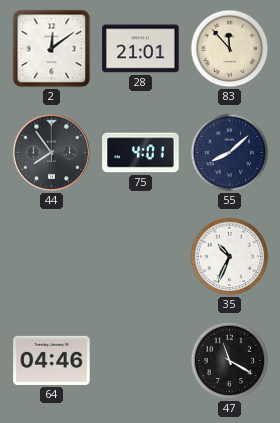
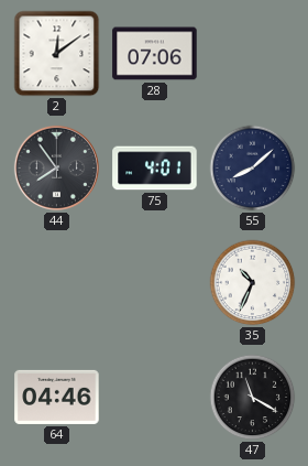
28: 21:01 -> 07:06 (155, 54)
83: 11:53 -> none (230, 49)
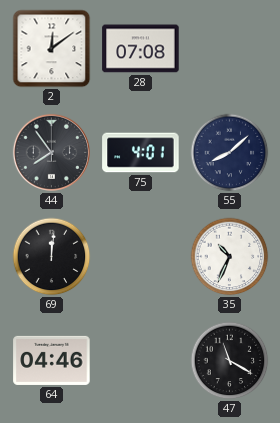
28: 07:06 -> 07:08 (141, 49)
69: none -> 12:01 (52, 257)
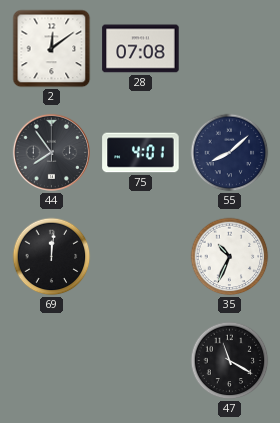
64: 04:46 -> none (52, 360)
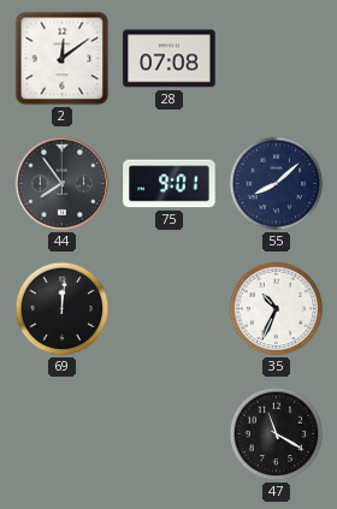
75: 4:01 -> 9:01 (170, 184)
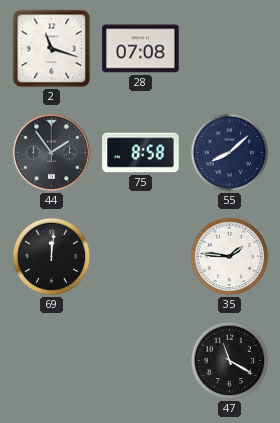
2: 12:09 -> 11:18 (52, 49)
44: 7:54 -> 1:54 (51, 152)
75: 9:01 -> 8:58 (141, 153)
35: 10:34 -> 1:46 (230, 257)
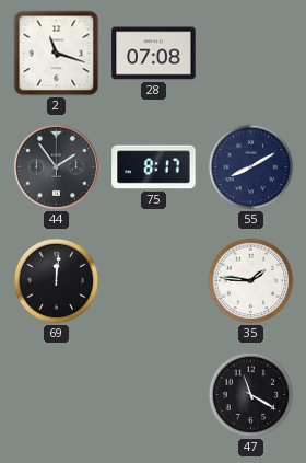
75: 8:58 -> 8:17 (154, 167)
55: 8:08 -> 8:10 (251, 167)
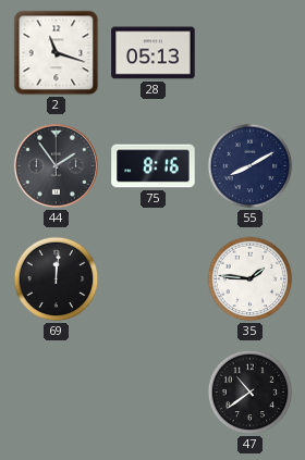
28: 07:08 -> 05:13 (154, 53)
75: 8:17 -> 8:16 (154, 166)
47: 11:20 -> 10:39 (251, 393)
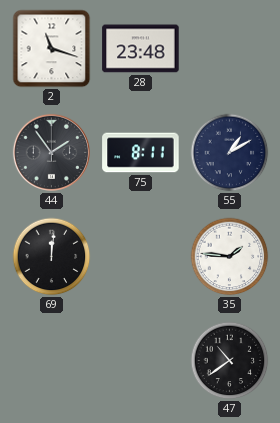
28: 05:13 -> 23:48 (141, 49)
75: 8:16 -> 8:11 (141, 153)
55: 8:10 -> 1:10 (230, 153)
